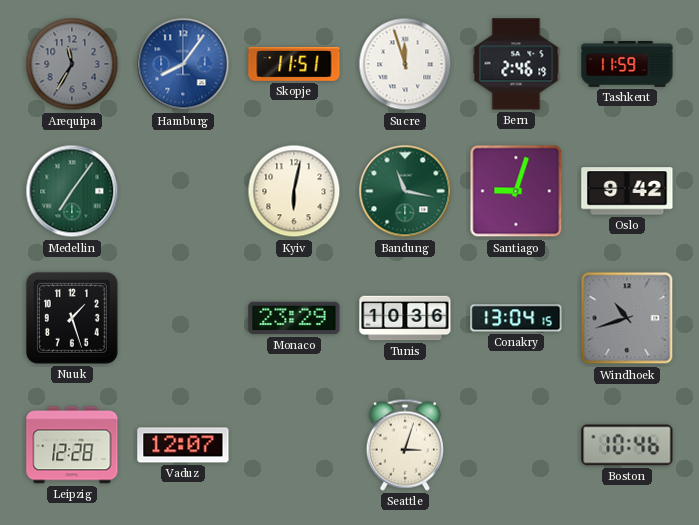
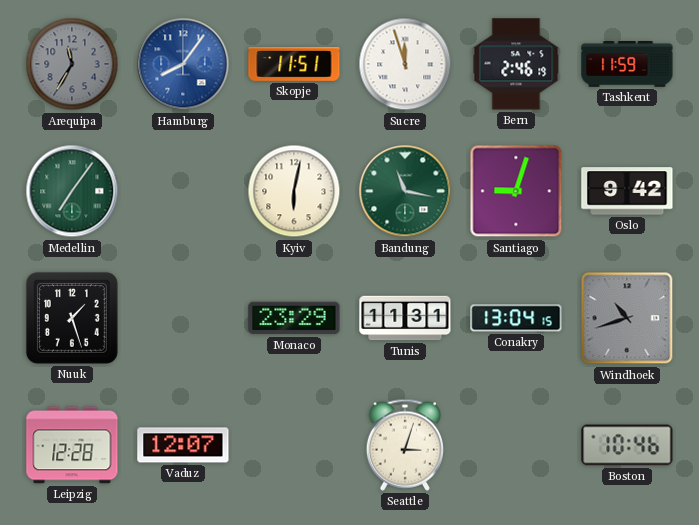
Tunis: 10:36 -> 11:31 (405, 318)
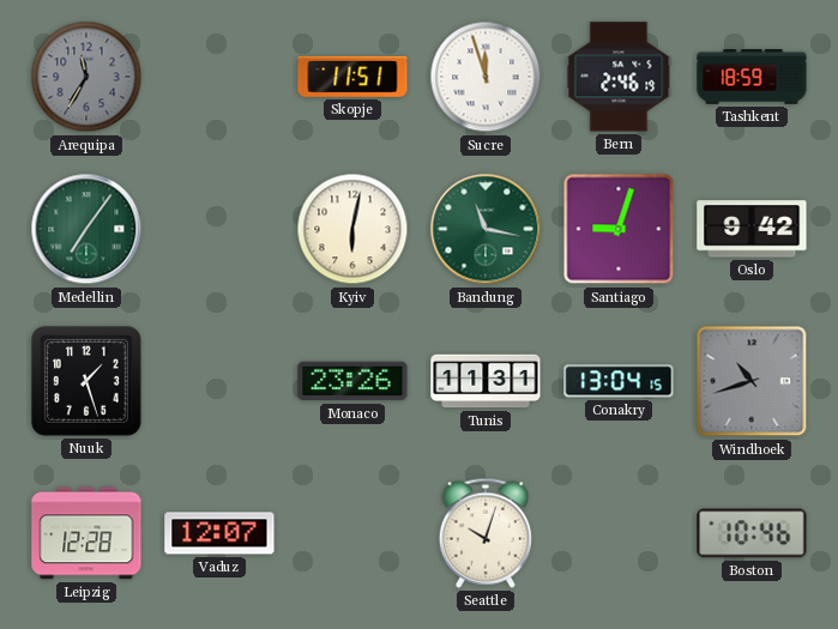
Hamburg: 8:06 -> none (183, 64)
Tashkent: 11:59 -> 18:59 (752, 78)
Monaco: 23:29 -> 23:26 (352, 381)
Seattle: 3:03 -> 10:03 (486, 533)
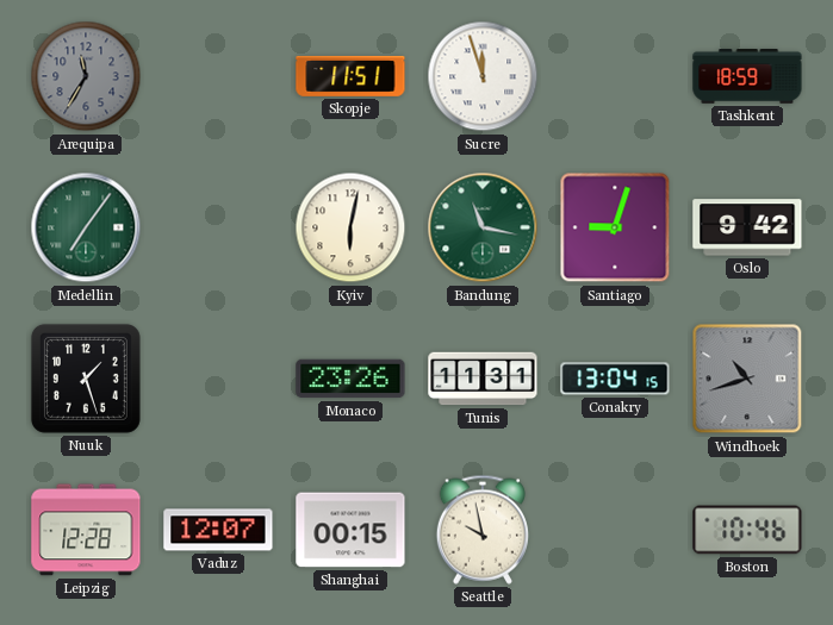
Bern: 2:46 -> none (619, 77)
Shanghai: none -> 00:15 (350, 530)
Seattle: 10:03 -> 9:58 (483, 530)
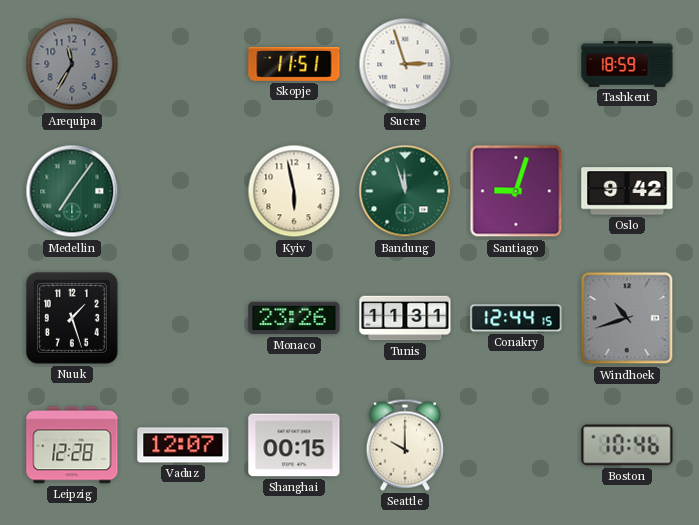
Sucre: 11:57 -> 2:57 (405, 64)
Kyiv: 6:02 -> 5:58 (294, 191)
Bandung: 11:17 -> 11:57 (405, 191)
Conakry: 13:04 -> 12:44 (516, 318)
Seattle: 9:58 -> 10:00 (405, 445)
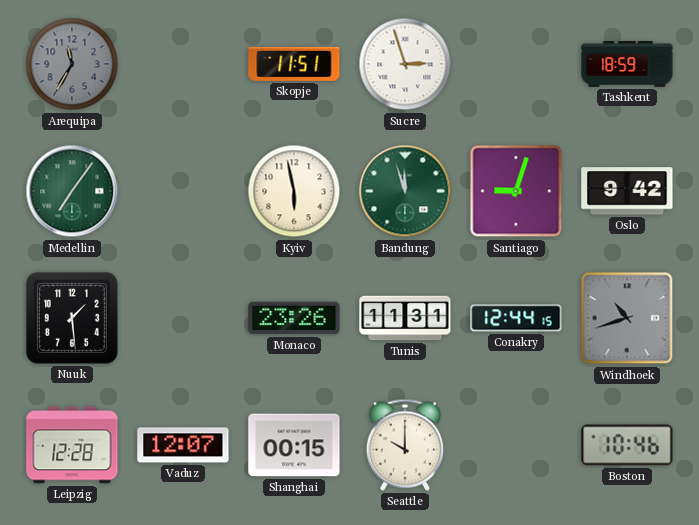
Nuuk: 1:27 -> 1:29 (72, 318)
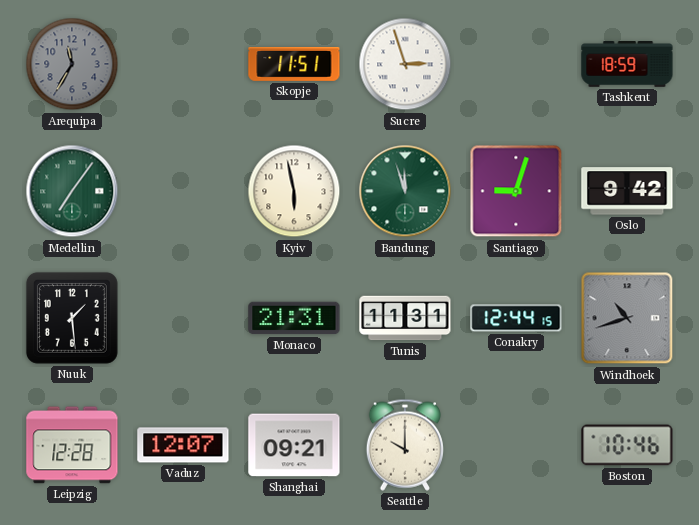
Monaco: 23:26 -> 21:31 (294, 318)
Shanghai: 00:15 -> 09:21 (294, 445)
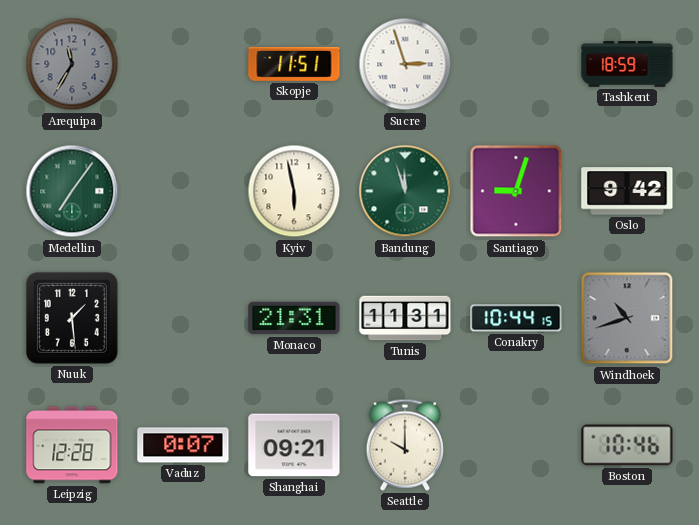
Conakry: 12:44 -> 10:44 (516, 318)
Vaduz: 12:07 -> 0:07 (183, 445)
